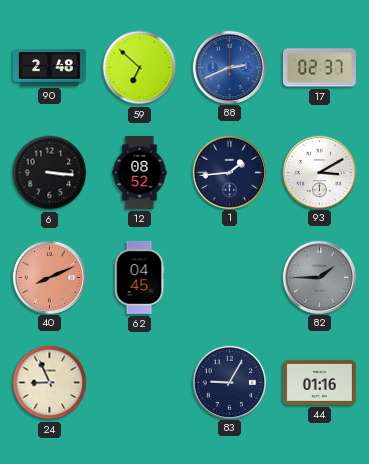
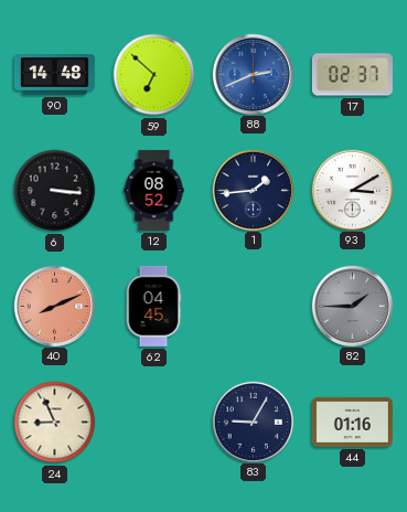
90: 2:48 -> 14:48 (54, 75)
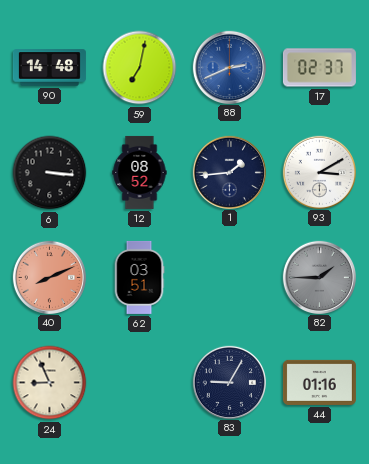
59: 6:52 -> 7:02 (140, 68)
62: 04:45 -> 03:51 (139, 277)
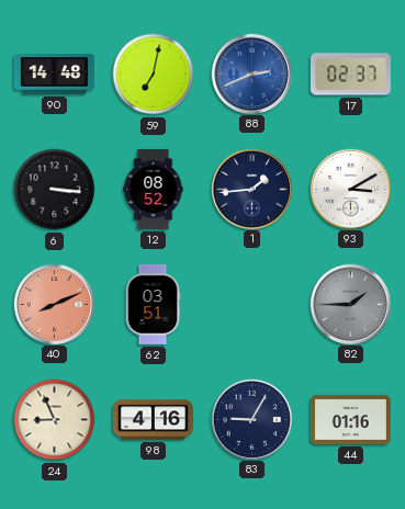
98: none -> 4:16 (153, 420)
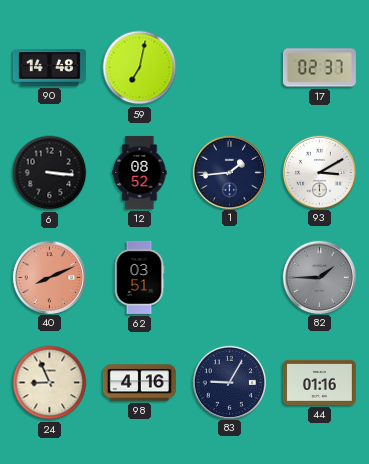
88: 2:41 -> none (251, 73)
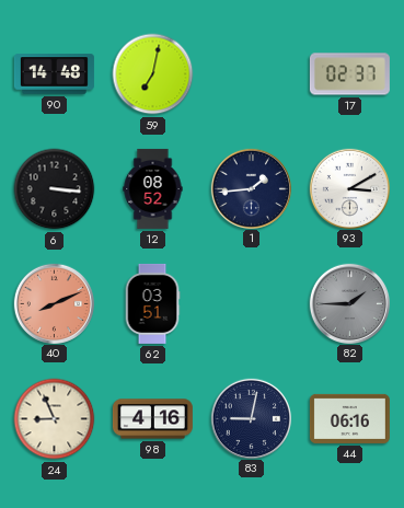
83: 9:05 -> 9:02 (251, 418)
44: 01:16 -> 06:16 (349, 418)
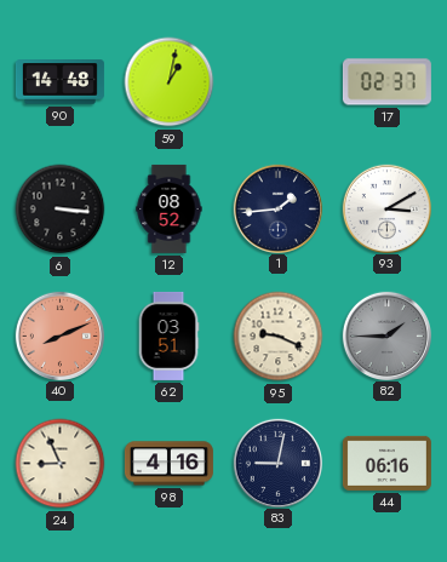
59: 7:02 -> 1:02 (170, 82)
95: none -> 9:19 (279, 337)
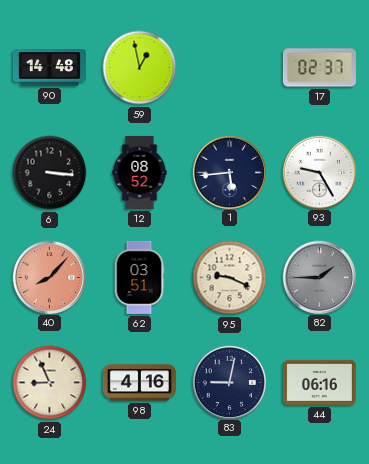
59: 1:02 -> 12:58 (140, 68)
1: 1:44 -> 5:44 (229, 172)
93: 3:10 -> 9:25 (319, 172)
40: 8:11 -> 8:07 (49, 277)
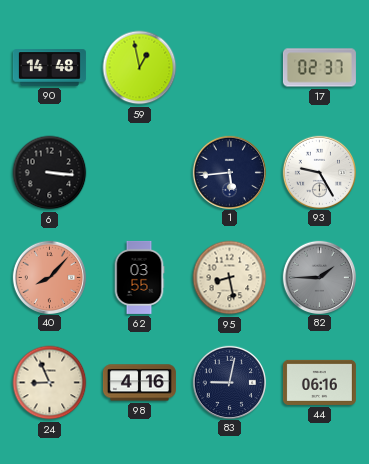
12: 08:52 -> none (140, 172)
62: 03:51 -> 03:55 (139, 277)
95: 9:19 -> 8:28 (230, 278)
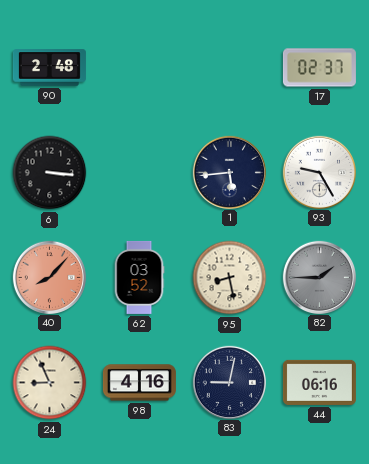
90: 14:48 -> 2:48 (49, 68)
59: 12:58 -> none (140, 68)
62: 03:55 -> 03:52 (139, 277)
